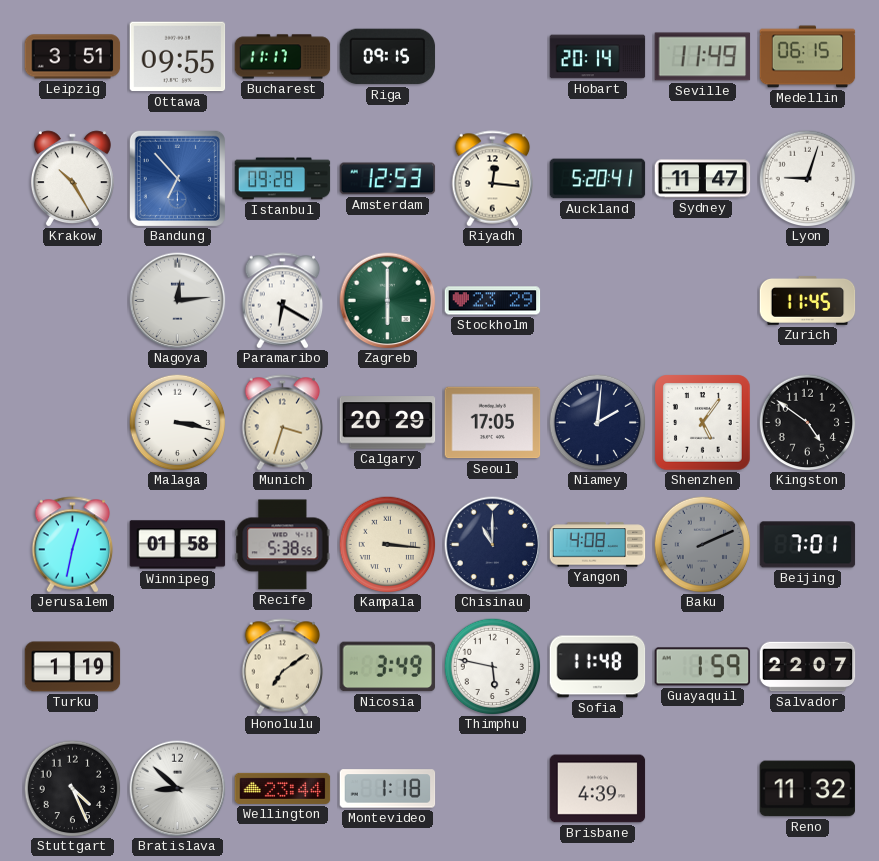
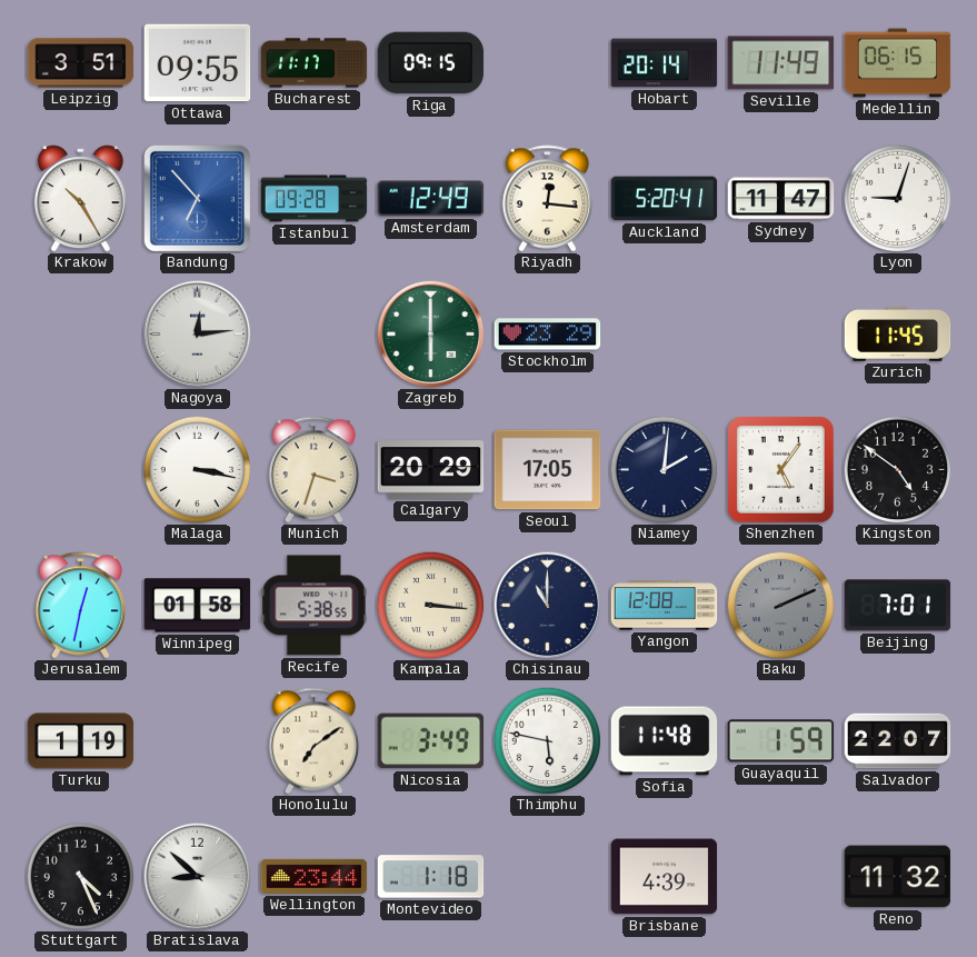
Amsterdam: 12:53 -> 12:49 (431, 199)
Paramaribo: 6:20 -> none (283, 301)
Yangon: 4:08 -> 12:08 (665, 606)
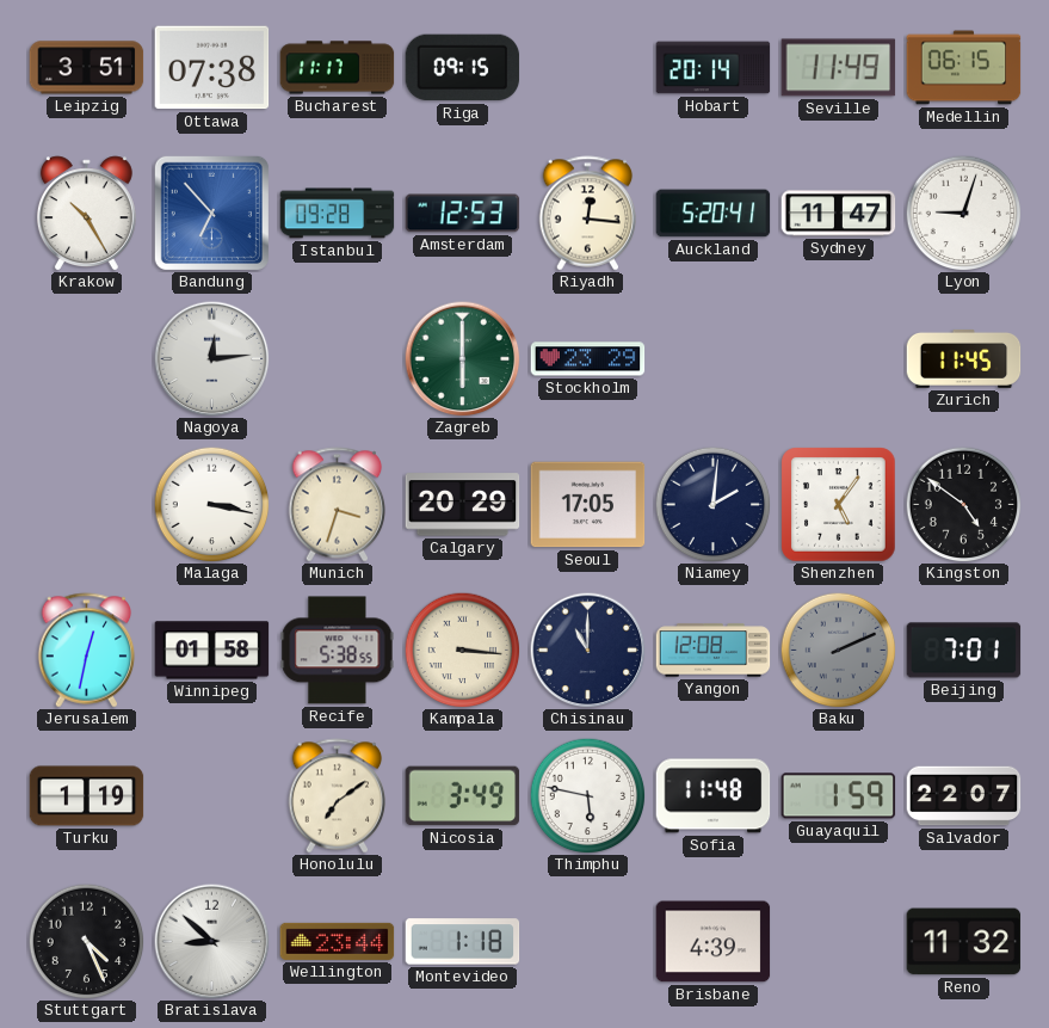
Ottawa: 09:55 -> 07:38 (212, 68)
Amsterdam: 12:49 -> 12:53 (463, 214)
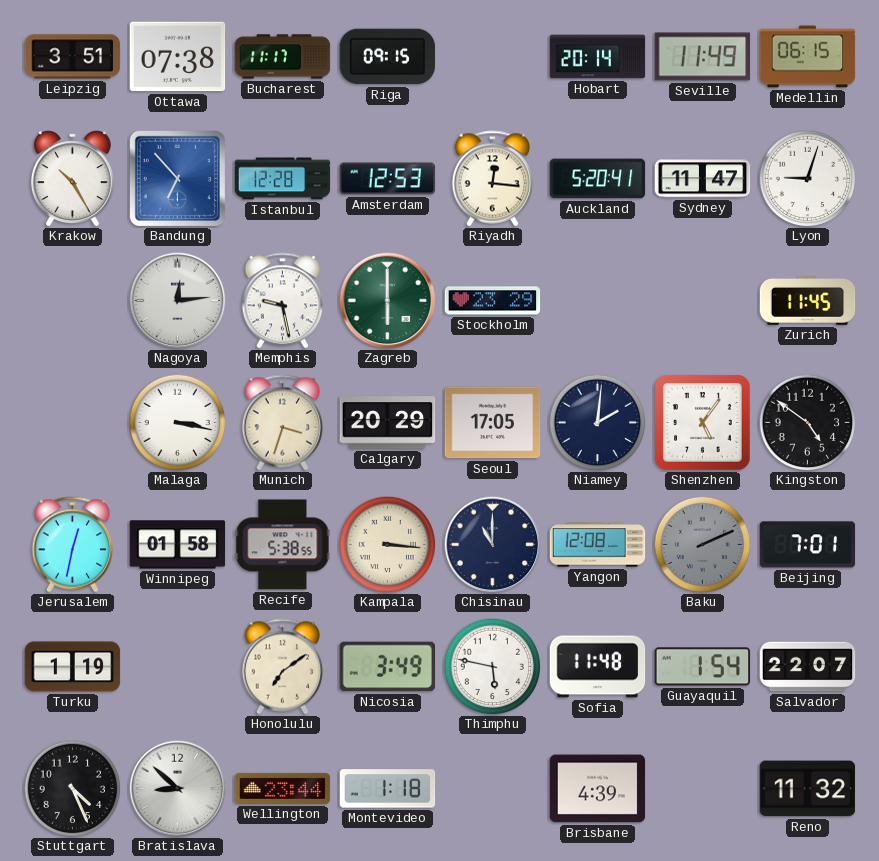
Istanbul: 09:28 -> 12:28 (283, 179)
Memphis: none -> 9:28 (283, 301)
Guayaquil: 1:59 -> 1:54 (703, 667)
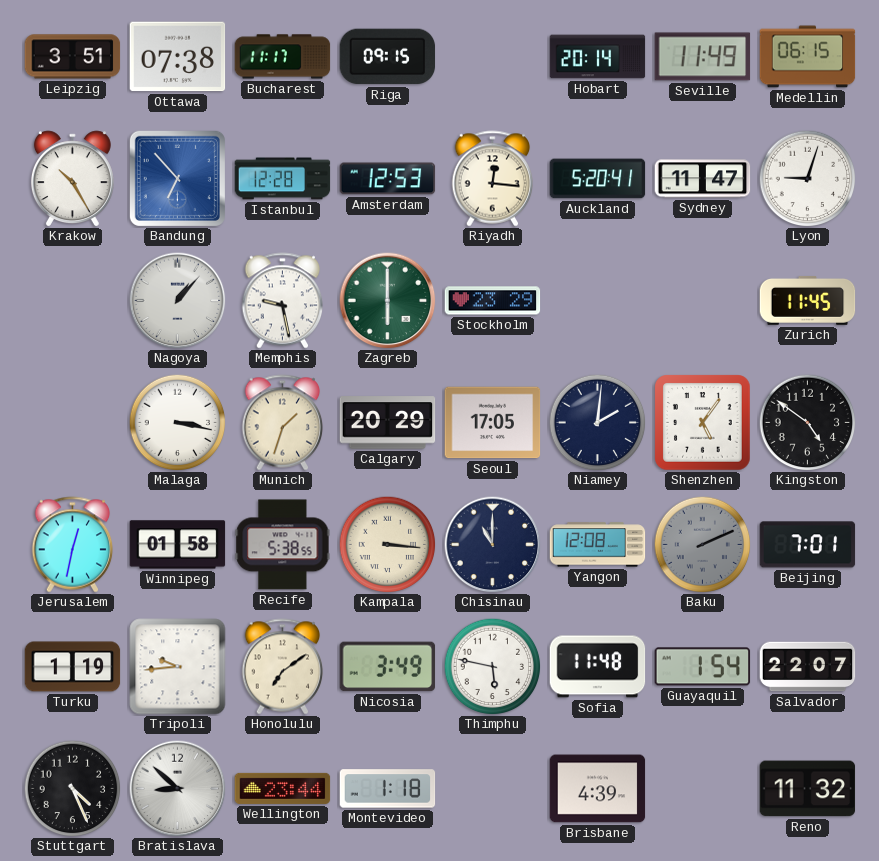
Nagoya: 12:14 -> 1:07 (178, 301)
Munich: 3:33 -> 1:33 (283, 423)
Tripoli: none -> 9:44 (178, 667)
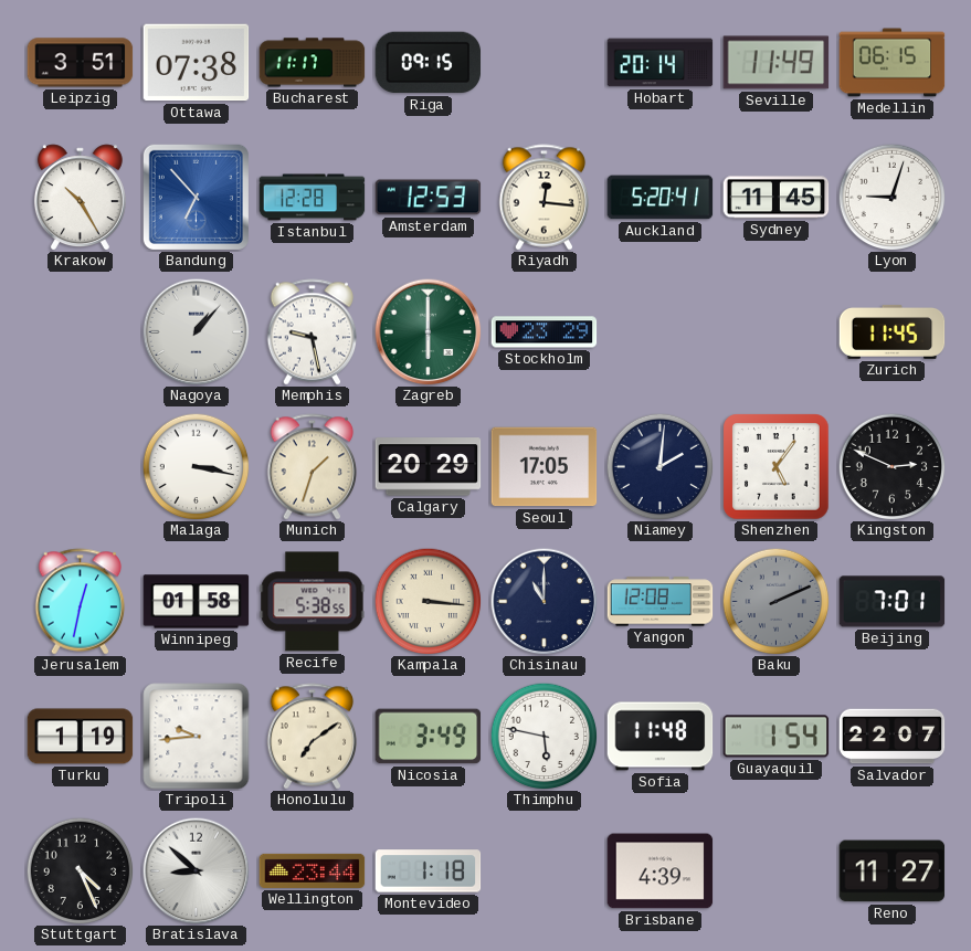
Sydney: 11:47 -> 11:45 (777, 198)
Kingston: 4:51 -> 2:49 (891, 466)
Reno: 11:32 -> 11:27 (893, 871)
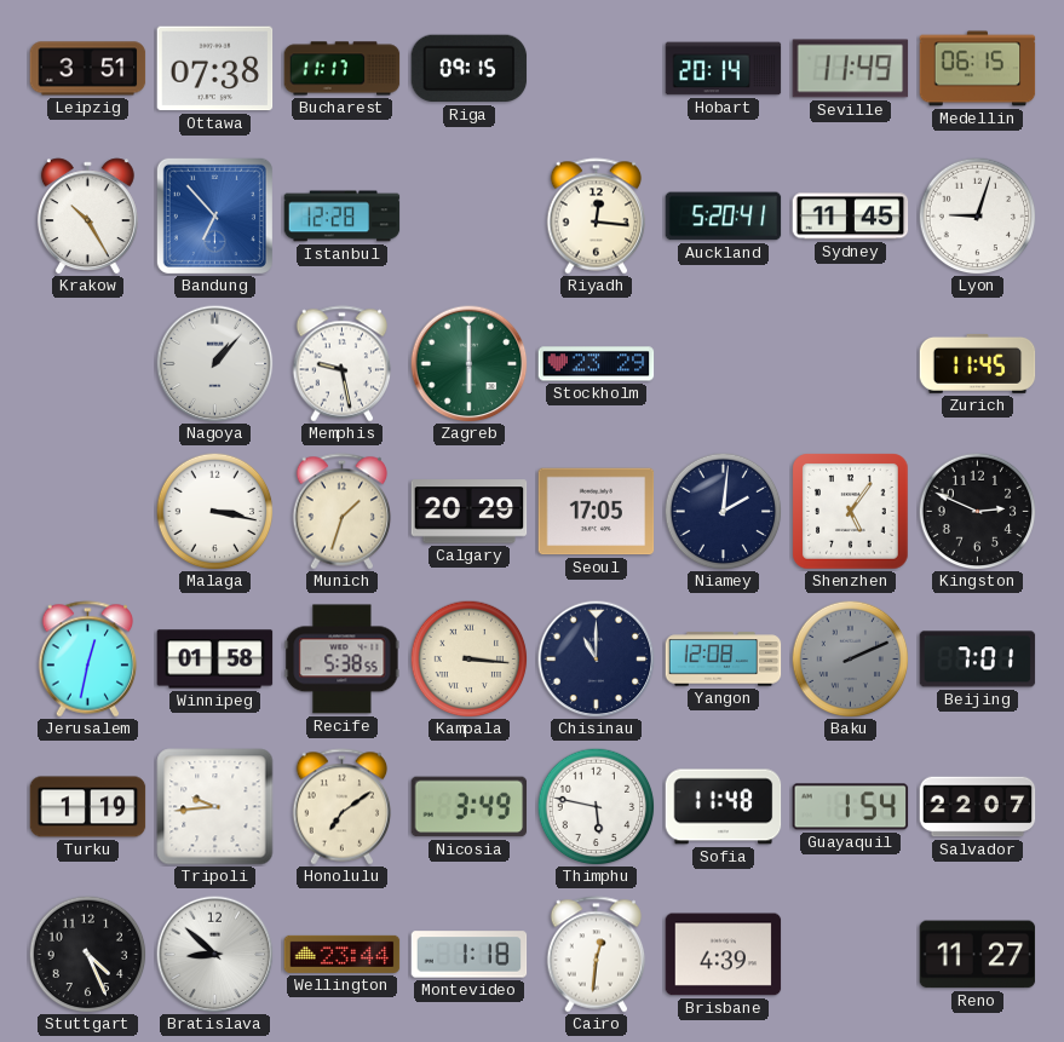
Amsterdam: 12:53 -> none (429, 198)
Cairo: none -> 12:31 (597, 955)
